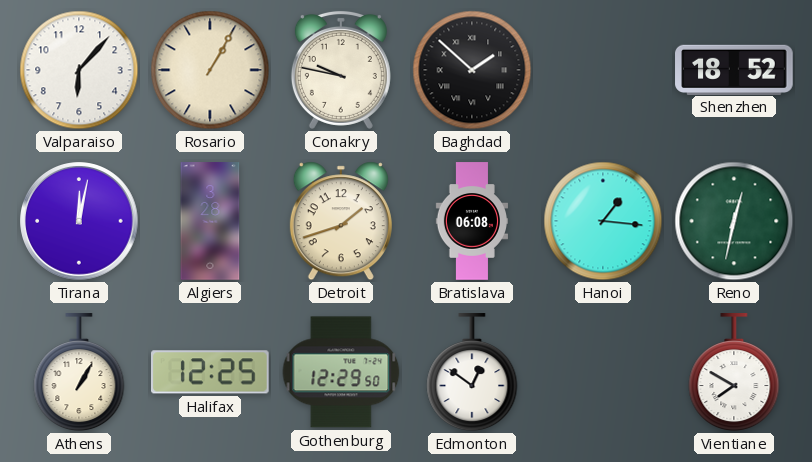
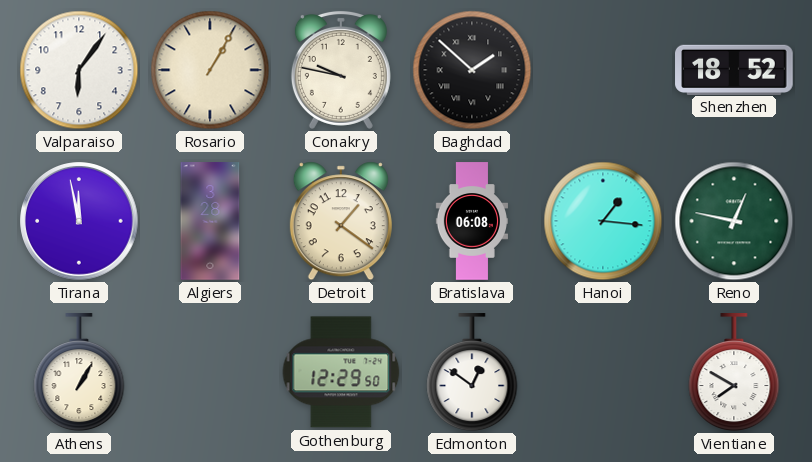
Valparaiso: 6:07 -> 6:06 (79, 70)
Tirana: 12:02 -> 11:58 (79, 221)
Detroit: 1:42 -> 1:21 (341, 221)
Reno: 12:32 -> 12:47 (734, 221)
Halifax: 12:25 -> none (211, 372)
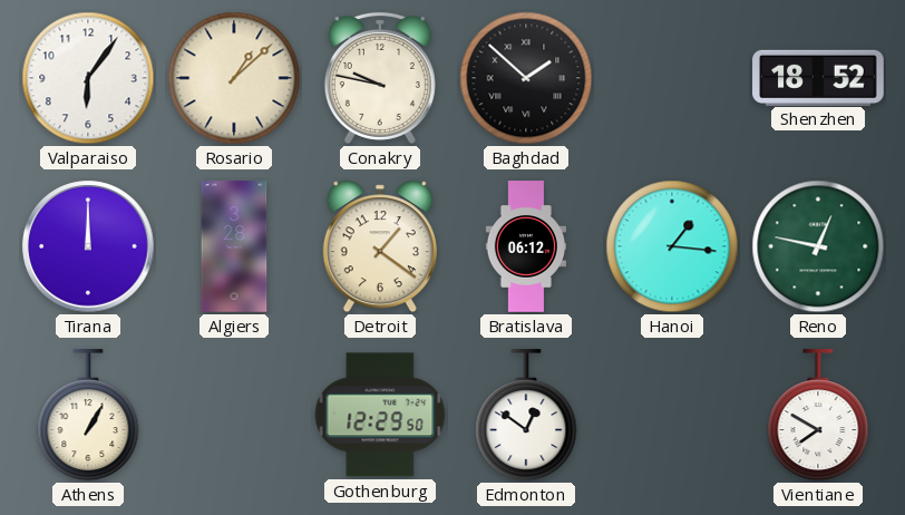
Rosario: 1:05 -> 1:08 (234, 78)
Tirana: 11:58 -> 12:00 (88, 246)
Bratislava: 06:08 -> 06:12 (525, 246)
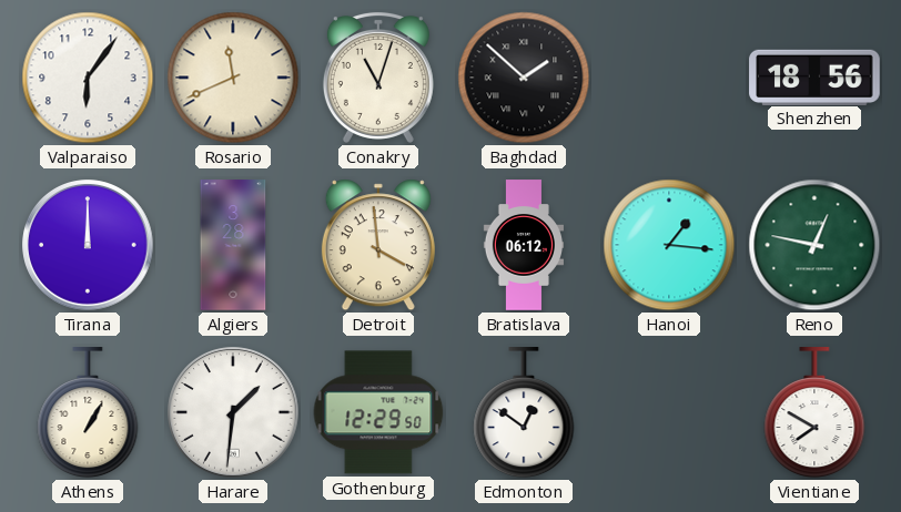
Rosario: 1:08 -> 11:41 (233, 78)
Conakry: 9:47 -> 11:03 (378, 78)
Shenzhen: 18:52 -> 18:56 (814, 76)
Detroit: 1:21 -> 3:59 (378, 245)
Harare: none -> 1:31 (233, 412)
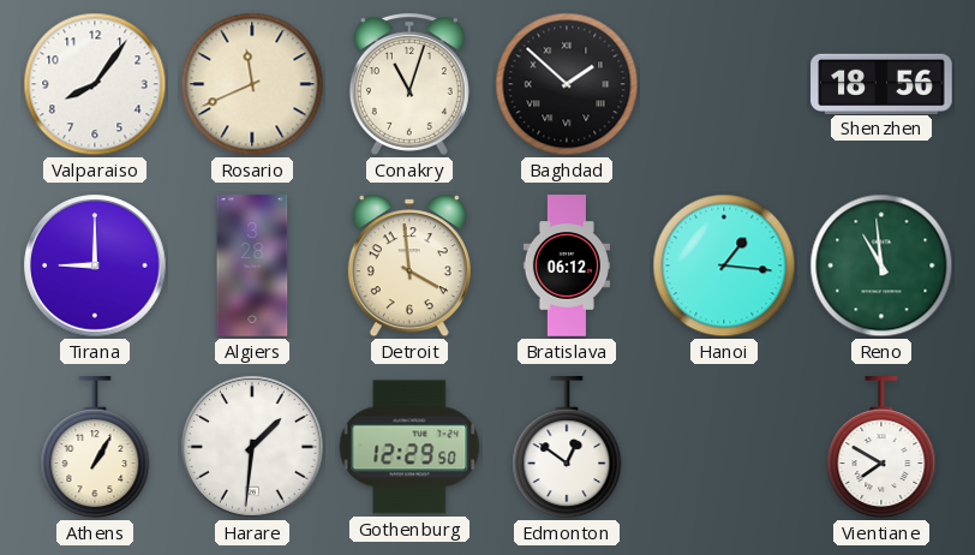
Valparaiso: 6:06 -> 8:06 (95, 84)
Tirana: 12:00 -> 9:00 (95, 265)
Reno: 12:47 -> 10:59 (881, 265)
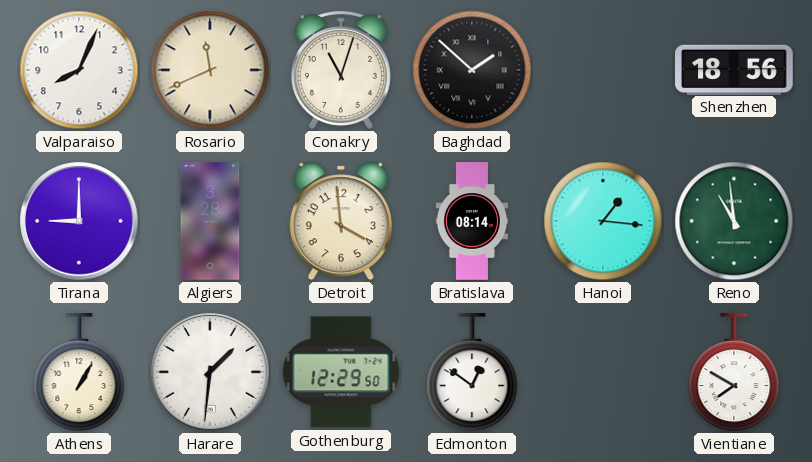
Valparaiso: 8:06 -> 8:04 (79, 70)
Bratislava: 06:12 -> 08:14 (471, 221)
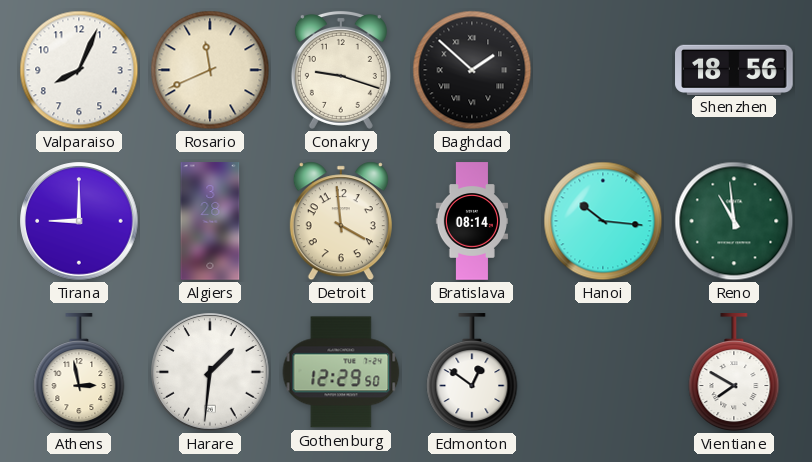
Conakry: 11:03 -> 9:18 (341, 70)
Hanoi: 1:16 -> 10:16 (603, 221)
Athens: 1:05 -> 2:58 (79, 373)
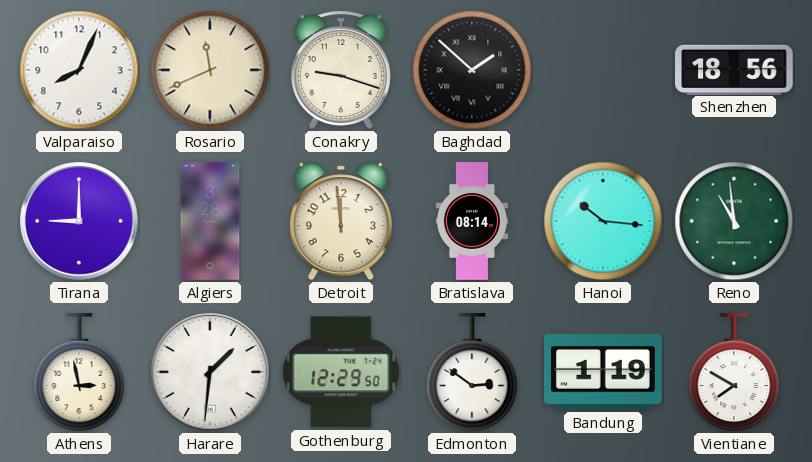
Detroit: 3:59 -> 11:59 (341, 221)
Edmonton: 12:51 -> 2:51 (472, 373)
Bandung: none -> 1:19 (604, 372)
